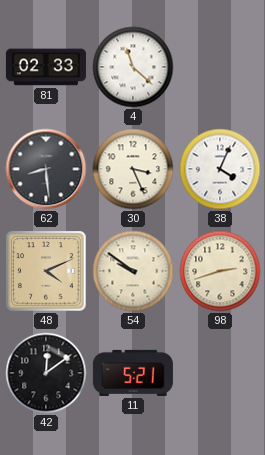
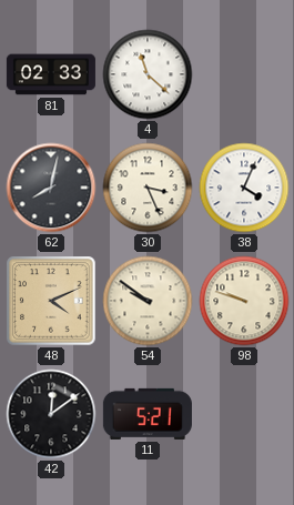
62: 8:29 -> 8:02 (51, 188)
98: 2:42 -> 9:48 (244, 301)
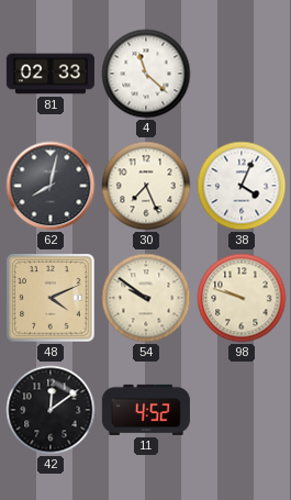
30: 3:26 -> 7:26 (146, 186)
11: 5:21 -> 4:52 (146, 410)
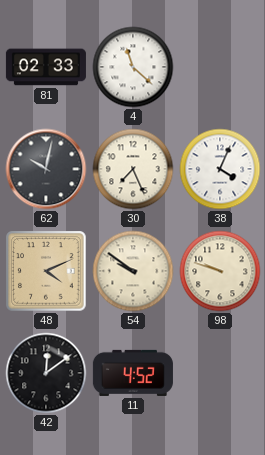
62: 8:02 -> 10:02 (46, 169)
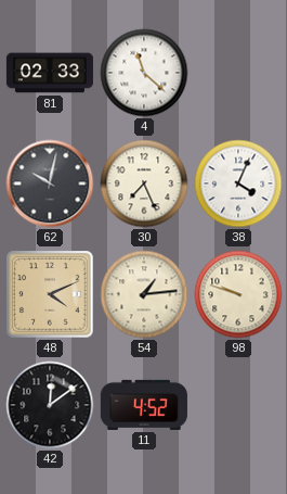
54: 9:51 -> 1:14 (144, 294)
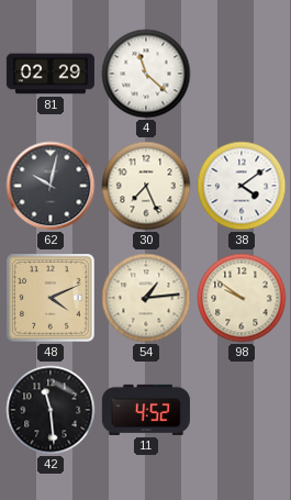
81: 02:33 -> 02:29 (51, 74)
38: 4:04 -> 4:09 (242, 186)
98: 9:48 -> 9:51 (242, 298)
42: 12:09 -> 11:29 (51, 410)
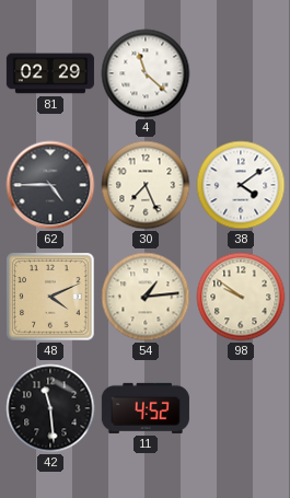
62: 10:02 -> 4:45 (50, 185)
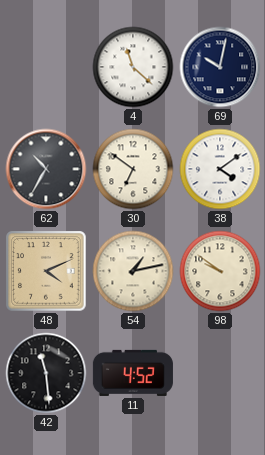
81: 02:29 -> none (50, 73)
69: none -> 10:02 (220, 67)
62: 4:45 -> 10:35 (46, 169)
30: 7:26 -> 6:51 (133, 169)
54: 1:14 -> 1:13 (133, 271)
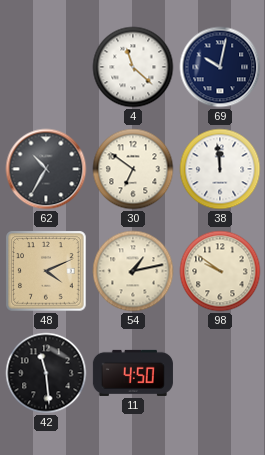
38: 4:09 -> 11:59 (220, 169)
11: 4:52 -> 4:50 (133, 373)
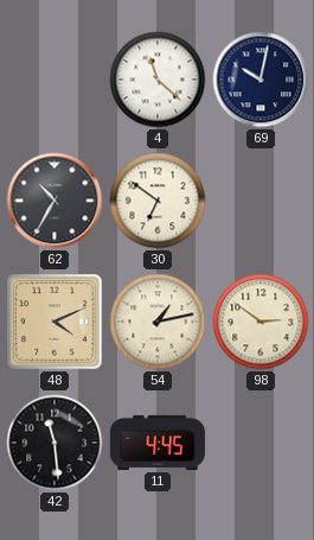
38: 11:59 -> none (220, 169)
98: 9:51 -> 2:51 (261, 322)
11: 4:50 -> 4:45 (158, 443)
